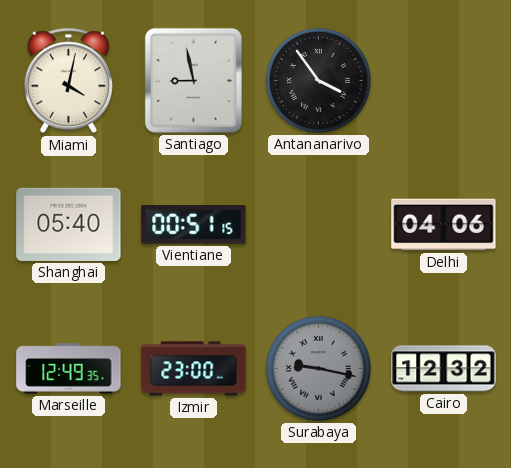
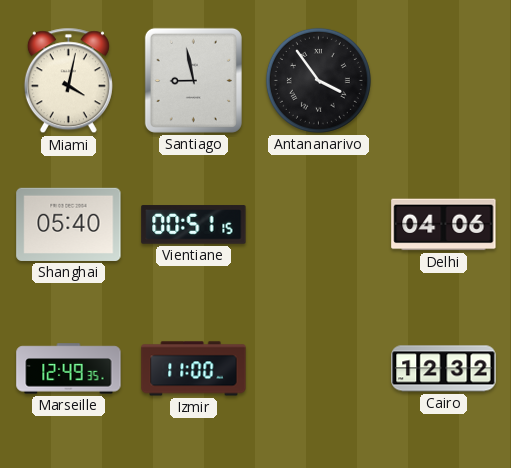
Izmir: 23:00 -> 11:00 (194, 369)
Surabaya: 9:17 -> none (318, 368)
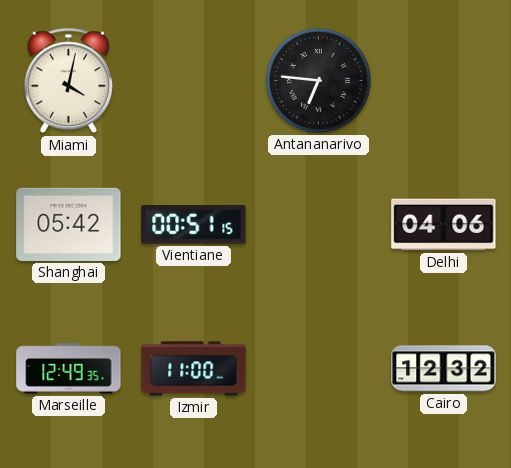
Santiago: 8:58 -> none (193, 80)
Antananarivo: 3:54 -> 6:46 (318, 80)
Shanghai: 05:40 -> 05:42 (69, 224)
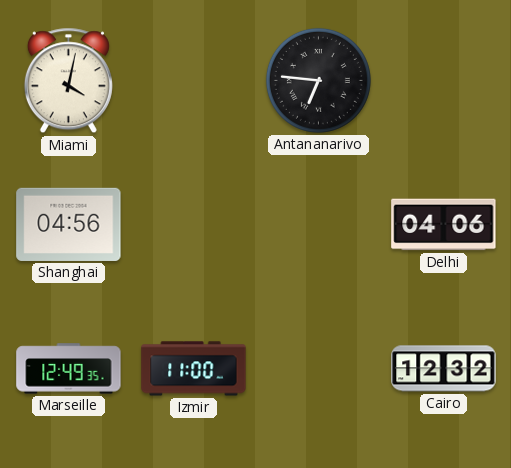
Shanghai: 05:42 -> 04:56 (69, 224)
Vientiane: 00:51 -> none (194, 225)
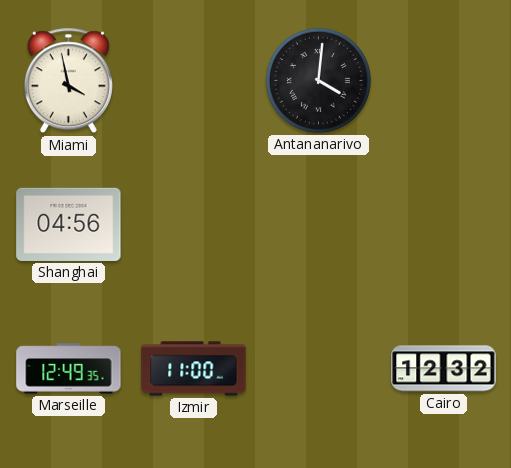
Miami: 4:02 -> 3:58 (68, 81)
Antananarivo: 6:46 -> 4:01 (318, 80)
Delhi: 04:06 -> none (444, 225)
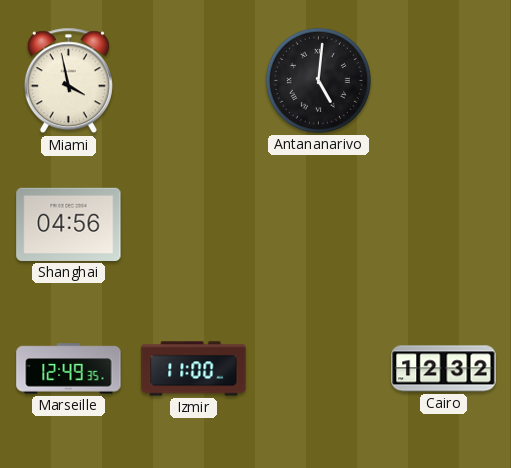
Antananarivo: 4:01 -> 5:01 (318, 80)
